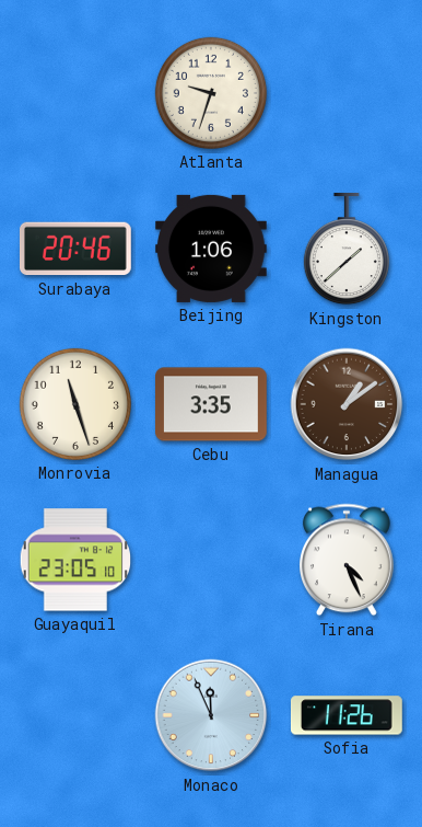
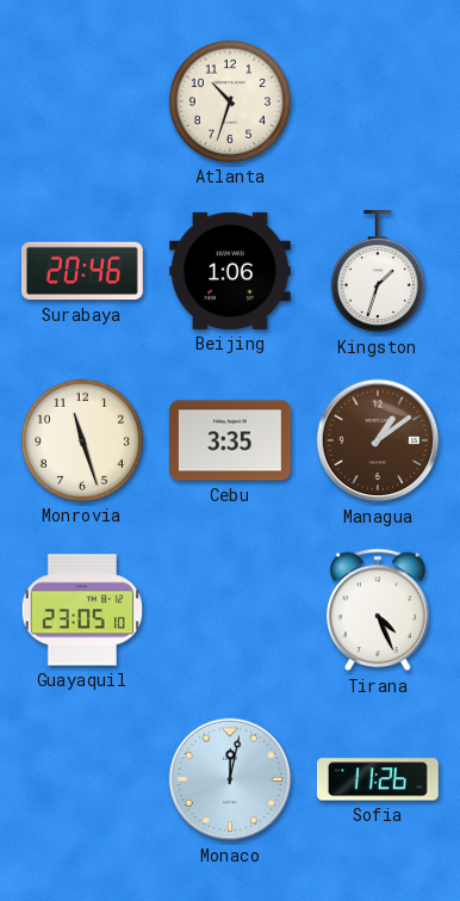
Atlanta: 9:33 -> 10:33 (230, 101)
Kingston: 1:38 -> 1:33 (378, 272)
Monaco: 11:56 -> 12:02 (230, 779)
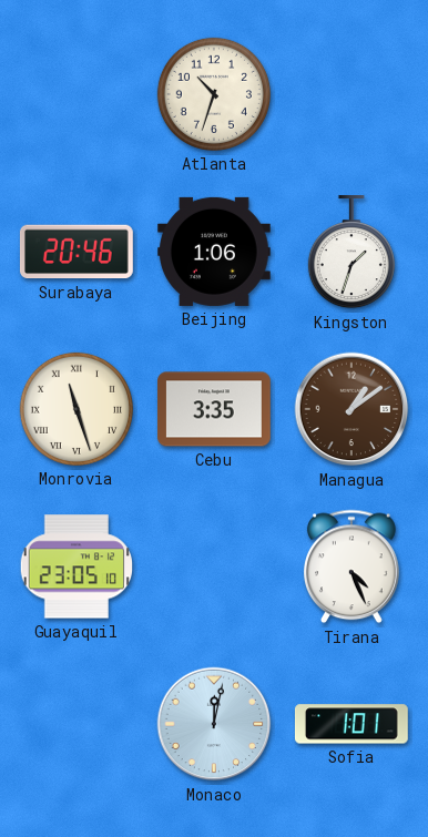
Monrovia numerals: Arabic -> Roman (77, 409)
Sofia: 11:26 -> 1:01 (351, 724)
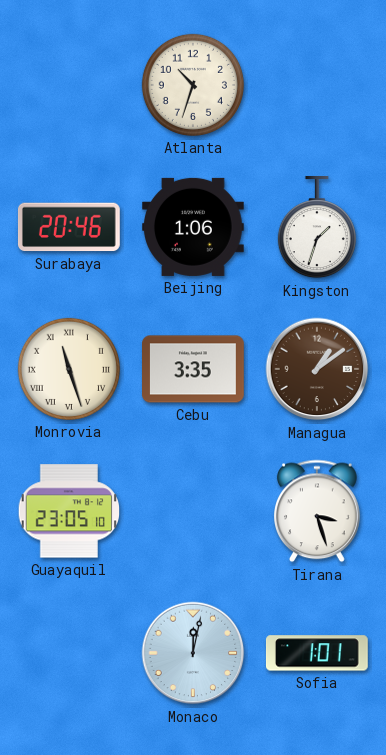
Tirana: 4:26 -> 3:27 (318, 511)
